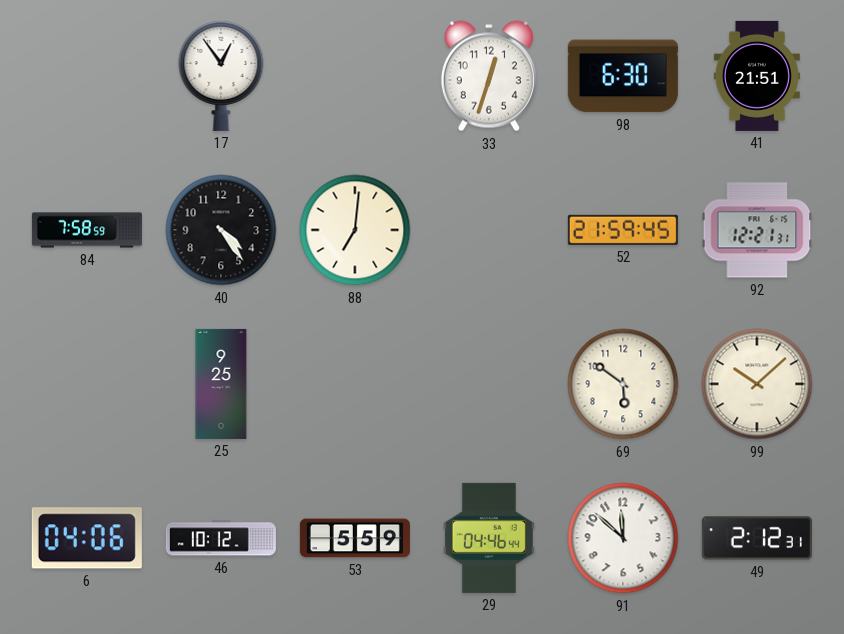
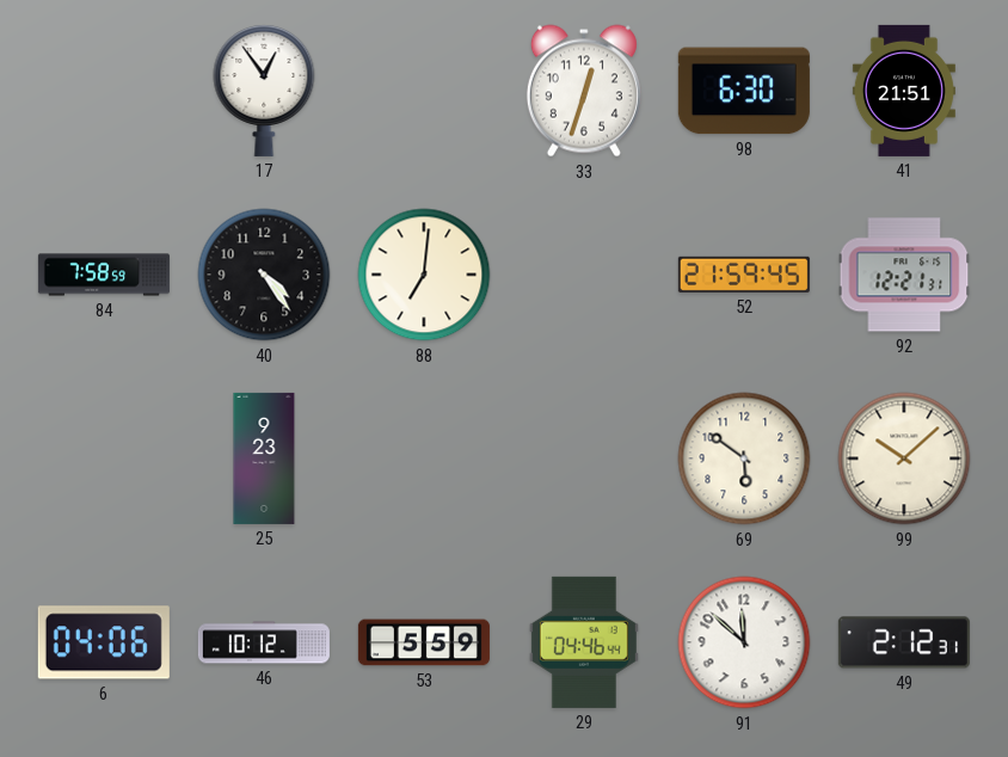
25: 9:25 -> 9:23 (264, 458)
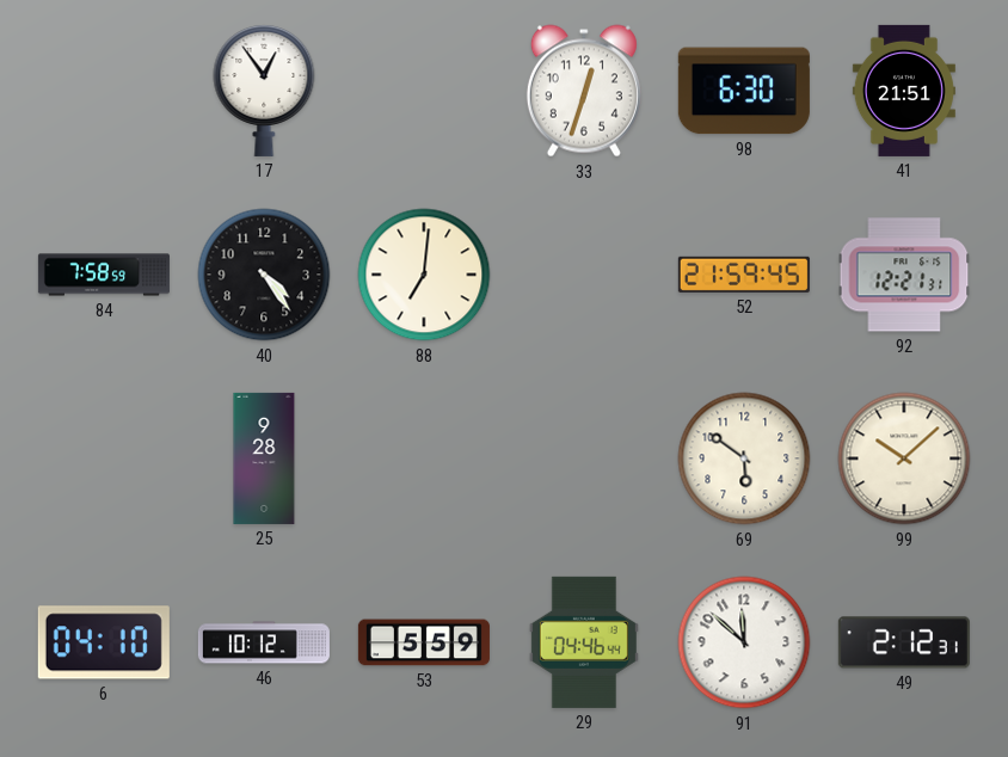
25: 9:23 -> 9:28 (264, 458)
6: 04:06 -> 04:10 (104, 642)
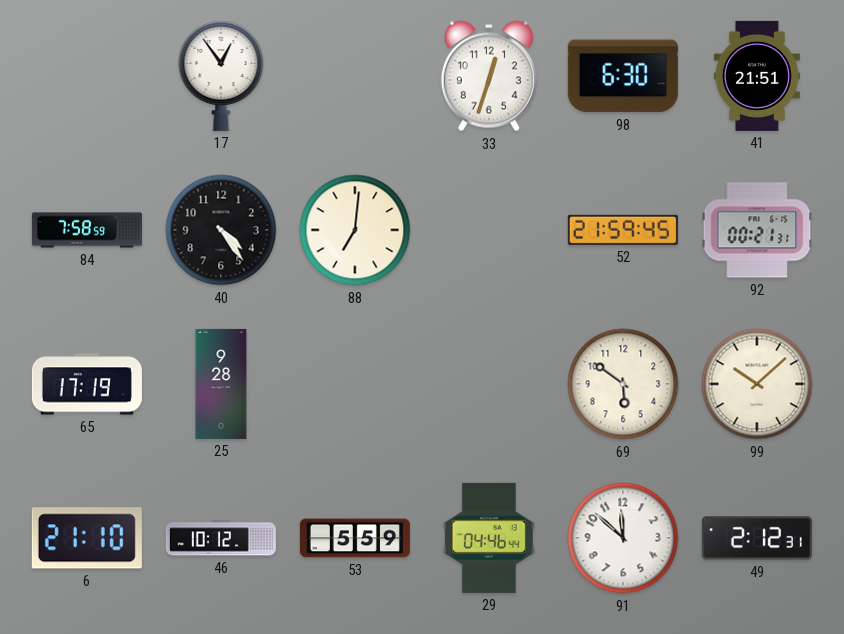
92: 12:21 -> 00:21 (757, 230)
65: none -> 17:19 (87, 384)
6: 04:10 -> 21:10 (87, 538)
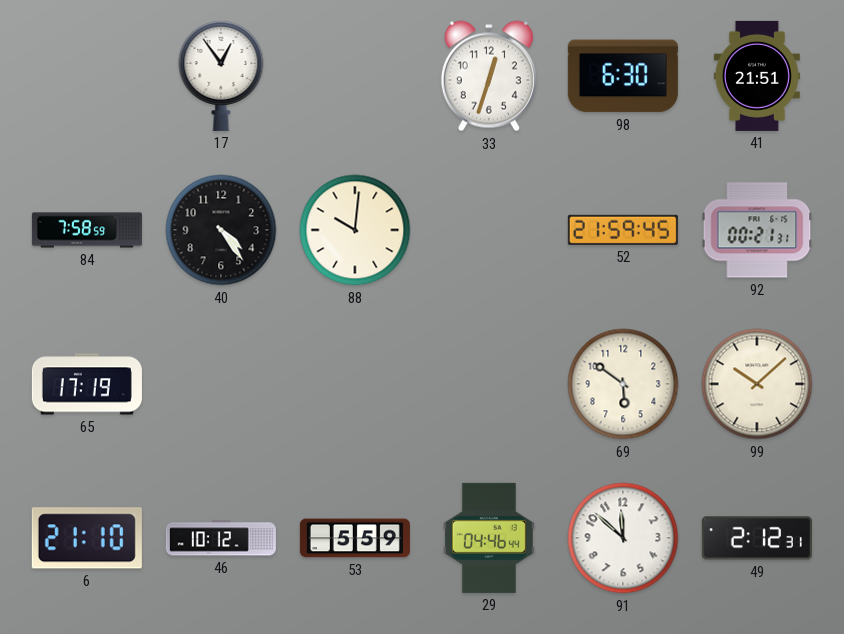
88: 7:01 -> 10:01 (355, 230)
25: 9:28 -> none (221, 384)
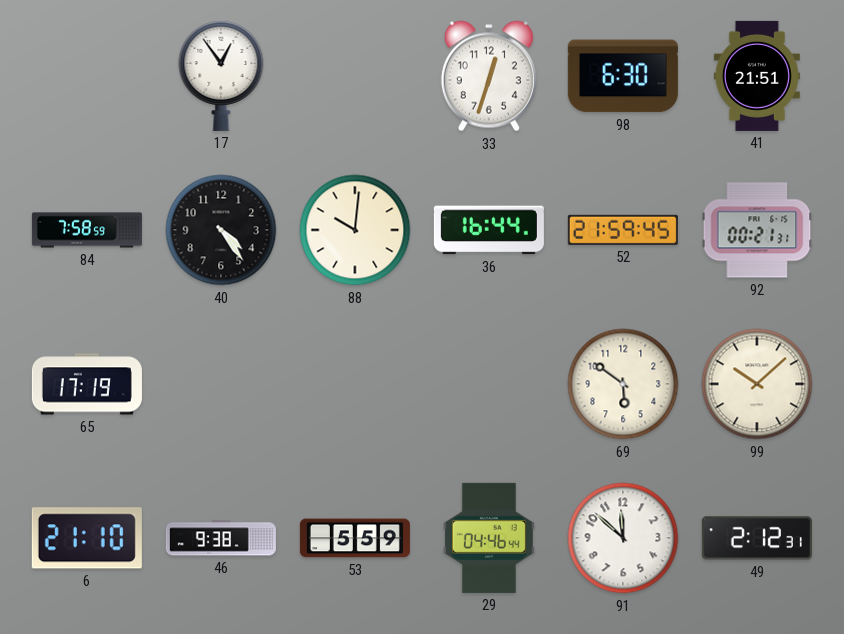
36: none -> 16:44 (489, 230)
46: 10:12 -> 9:38 (221, 538)
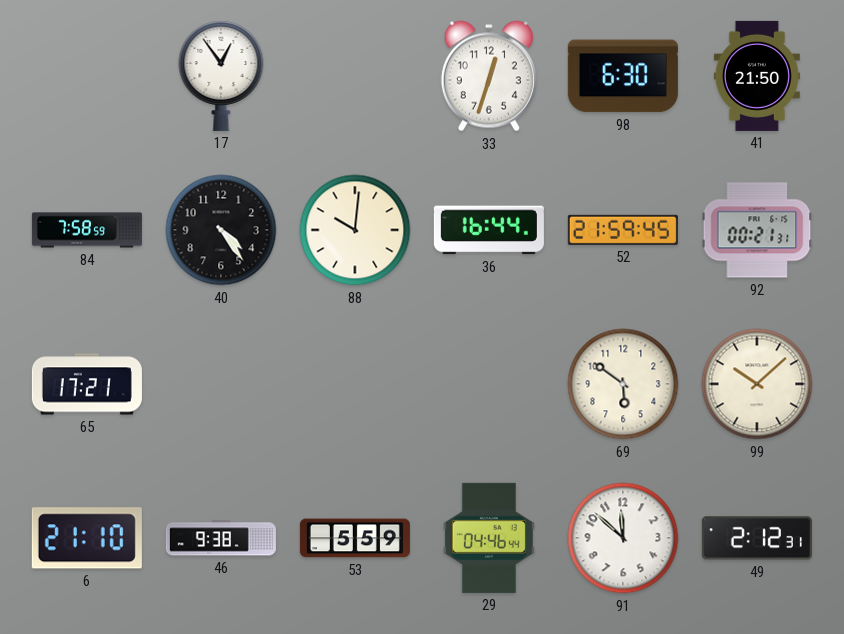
41: 21:51 -> 21:50 (757, 76)
65: 17:19 -> 17:21 (87, 384)
